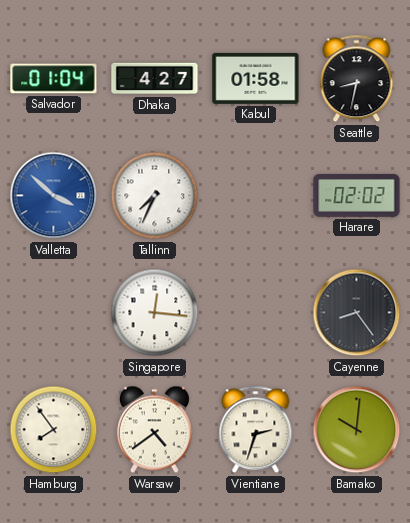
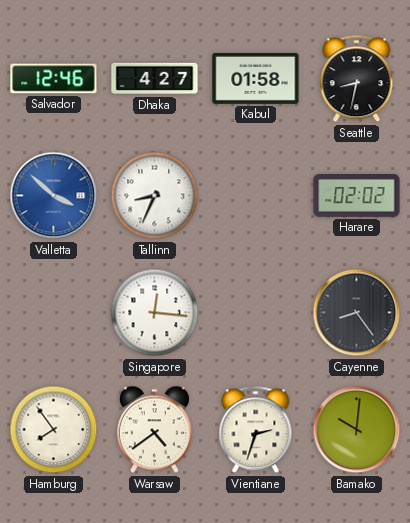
Salvador: 01:04 -> 12:46 (54, 79)
Tallinn: 7:34 -> 8:34 (155, 196)
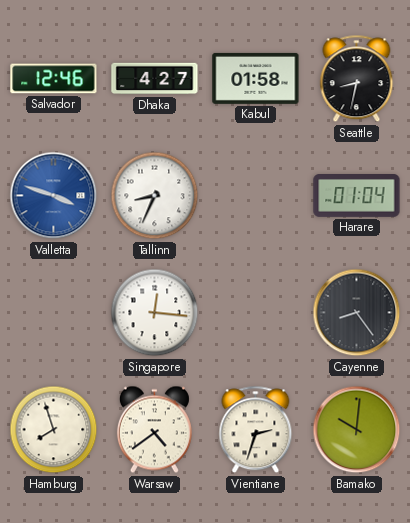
Valletta: 3:52 -> 3:48 (54, 196)
Harare: 02:02 -> 01:04 (357, 196)
Hamburg: 7:54 -> 7:57 (54, 430)
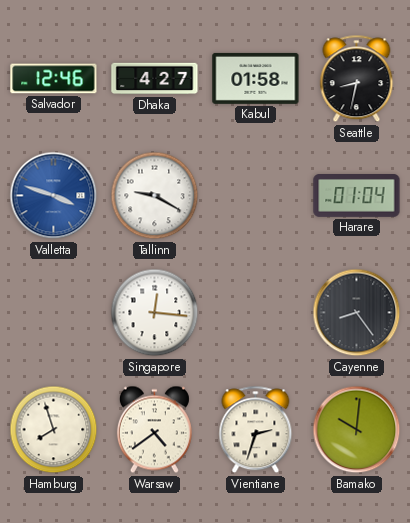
Tallinn: 8:34 -> 9:20 (155, 196)
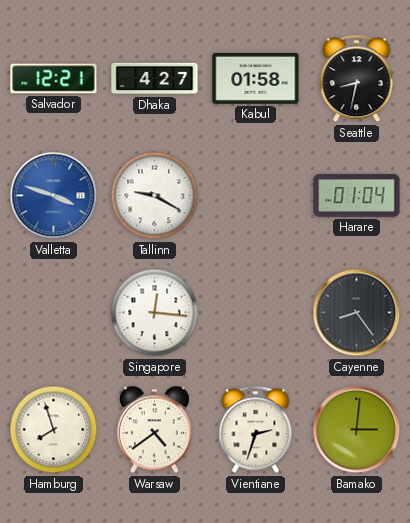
Salvador: 12:46 -> 12:21 (54, 79)
Bamako: 10:01 -> 3:01 (357, 430)
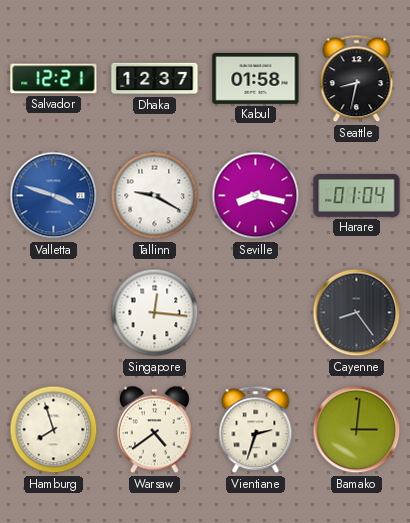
Dhaka: 4:27 -> 12:37 (155, 79)
Seville: none -> 8:17 (256, 196)
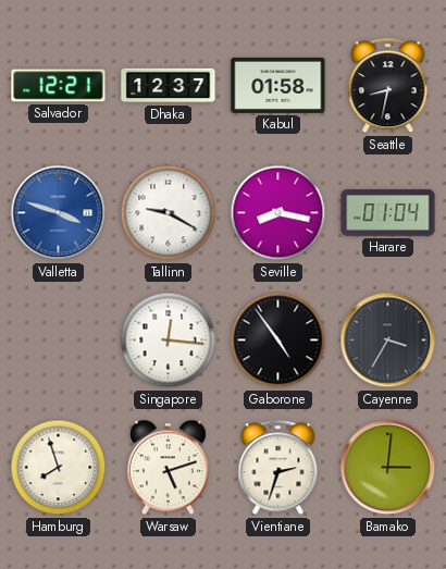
Gaborone: none -> 4:54 (278, 341)
Cayenne: 8:24 -> 3:35 (388, 341)
Warsaw: 4:39 -> 5:12 (168, 468)
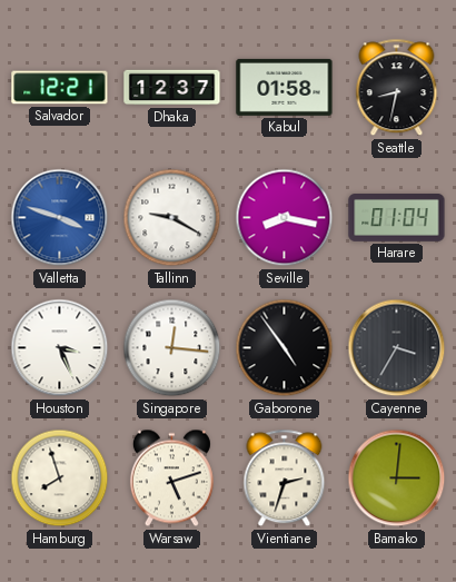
Houston: none -> 3:26 (60, 348)
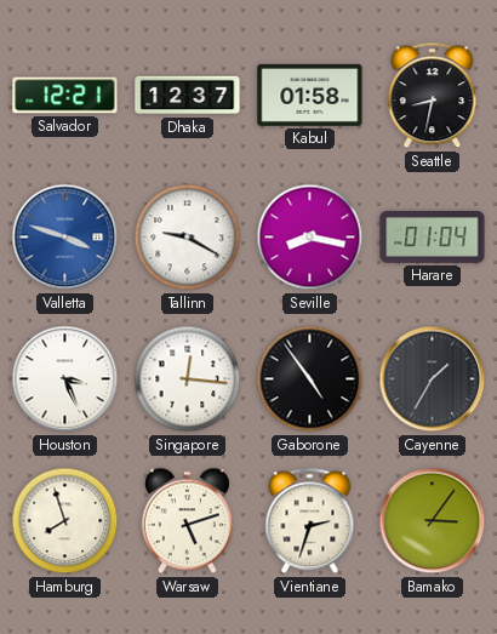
Cayenne: 3:35 -> 1:35 (433, 379)
Bamako: 3:01 -> 3:06 (433, 521)
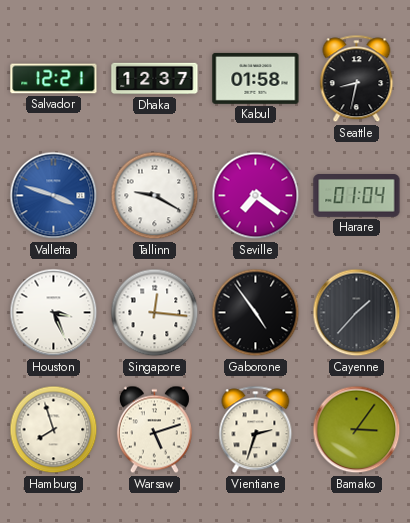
Seville: 8:17 -> 7:21 (256, 196)
Cayenne: 1:35 -> 1:37 (357, 313)
